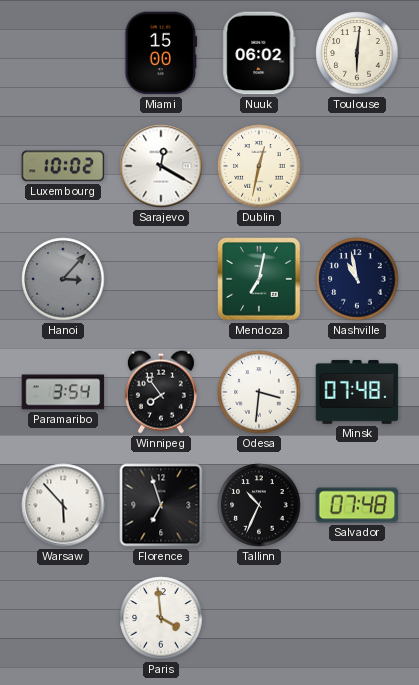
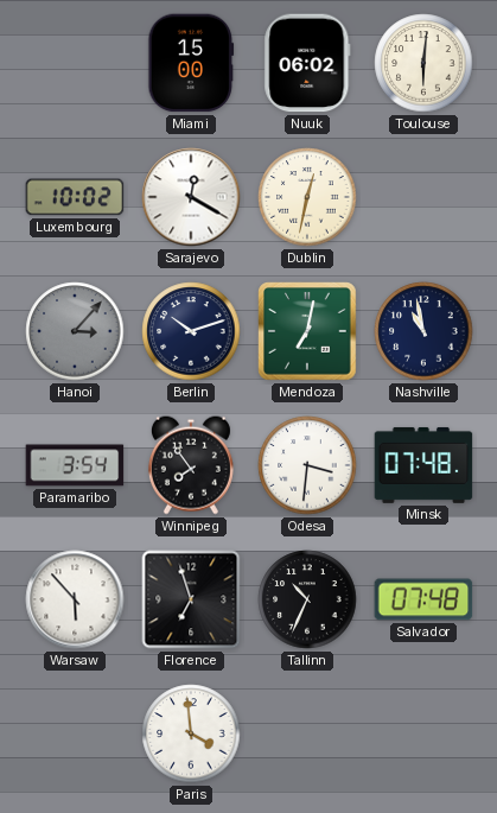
Berlin: none -> 10:12 (191, 331)
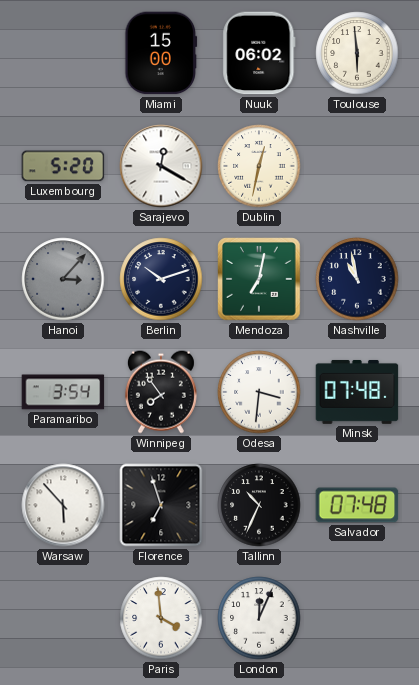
Toulouse: 6:01 -> 5:59 (357, 53)
Luxembourg: 10:02 -> 5:20 (63, 166)
London: none -> 12:04 (259, 618)
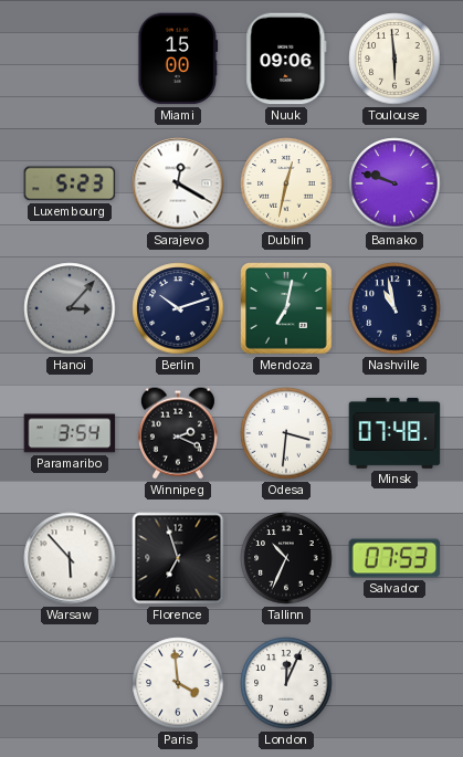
Nuuk: 06:02 -> 09:06 (286, 59)
Luxembourg: 5:20 -> 5:23 (70, 183)
Bamako: none -> 9:48 (394, 183)
Winnipeg: 7:54 -> 2:19 (178, 433)
Salvador: 07:48 -> 07:53 (394, 558)
